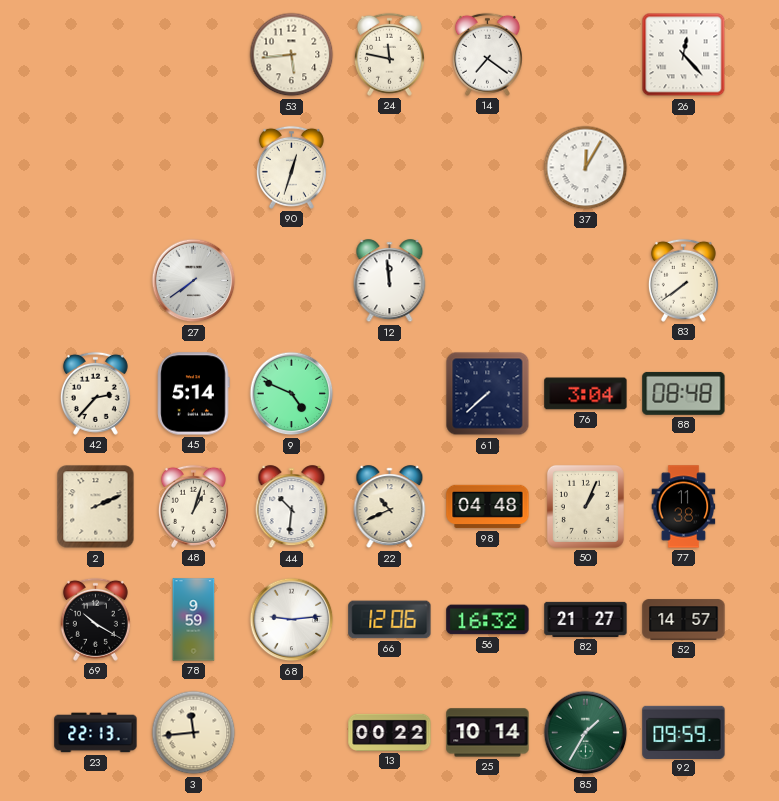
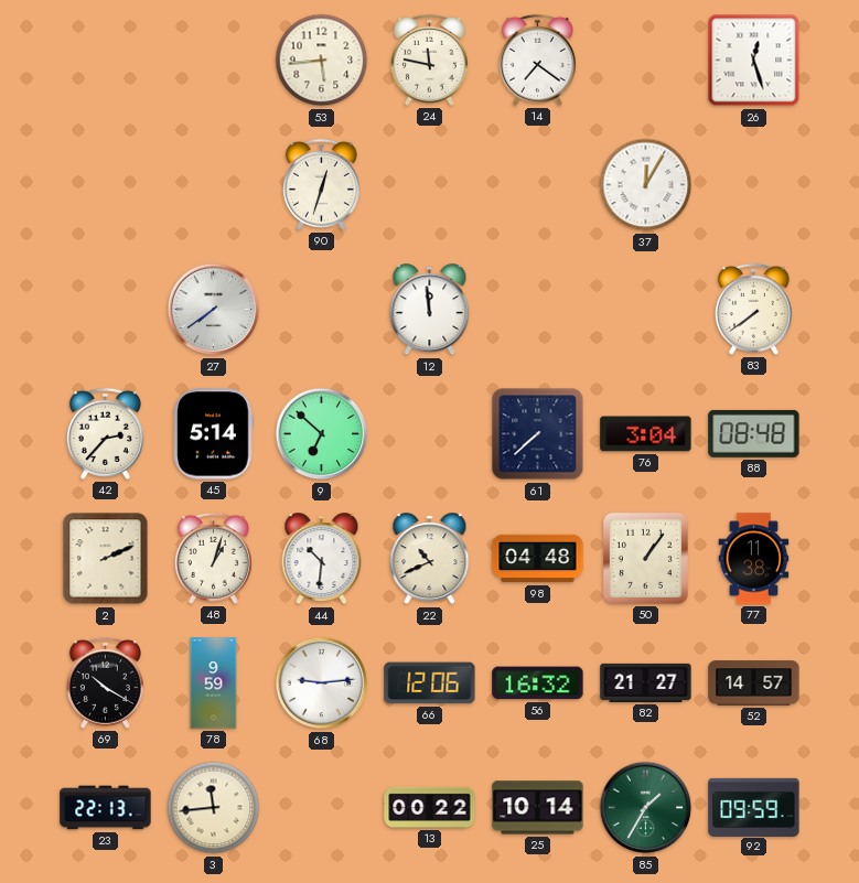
26: 12:23 -> 12:27 (754, 61)
9: 4:49 -> 6:52 (322, 434)
50: 1:04 -> 1:06 (645, 558)
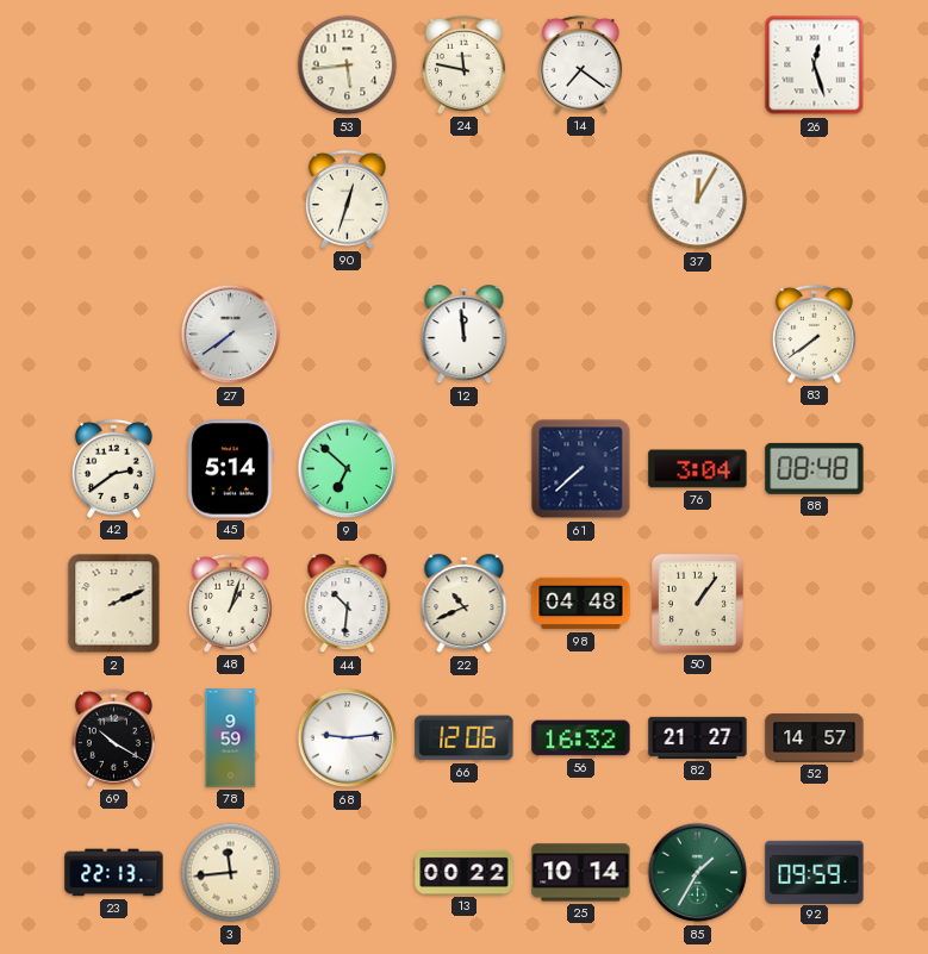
42: 2:37 -> 2:39 (113, 468)
77: 11:38 -> none (754, 559)
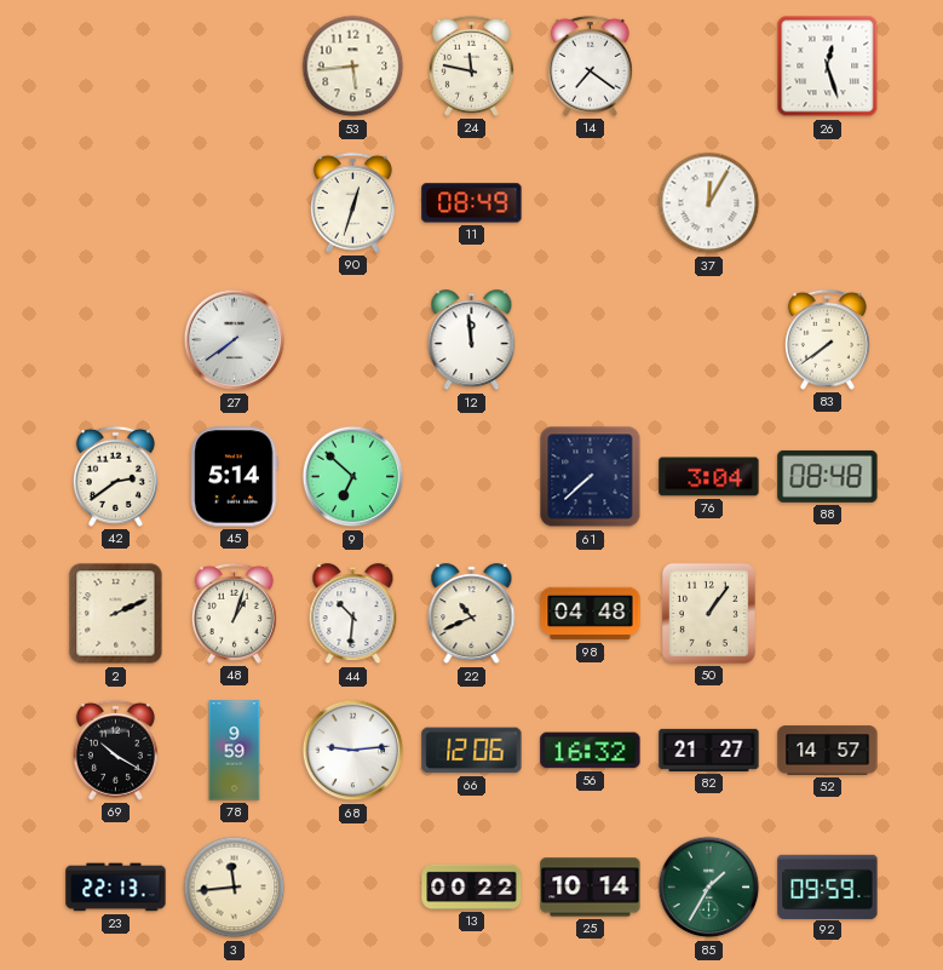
11: none -> 08:49 (472, 203)
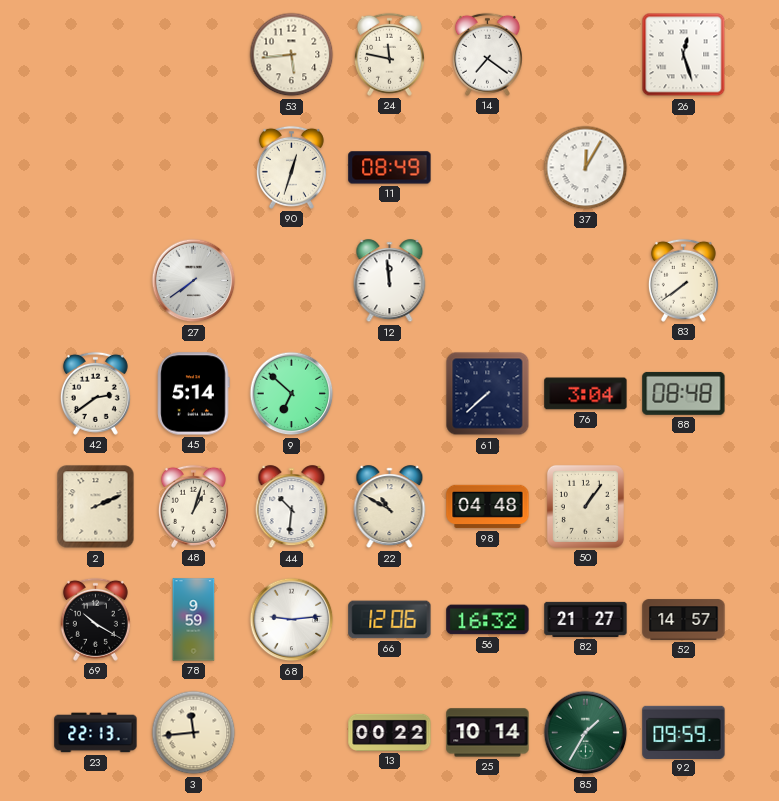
22: 10:41 -> 10:50 (390, 507)
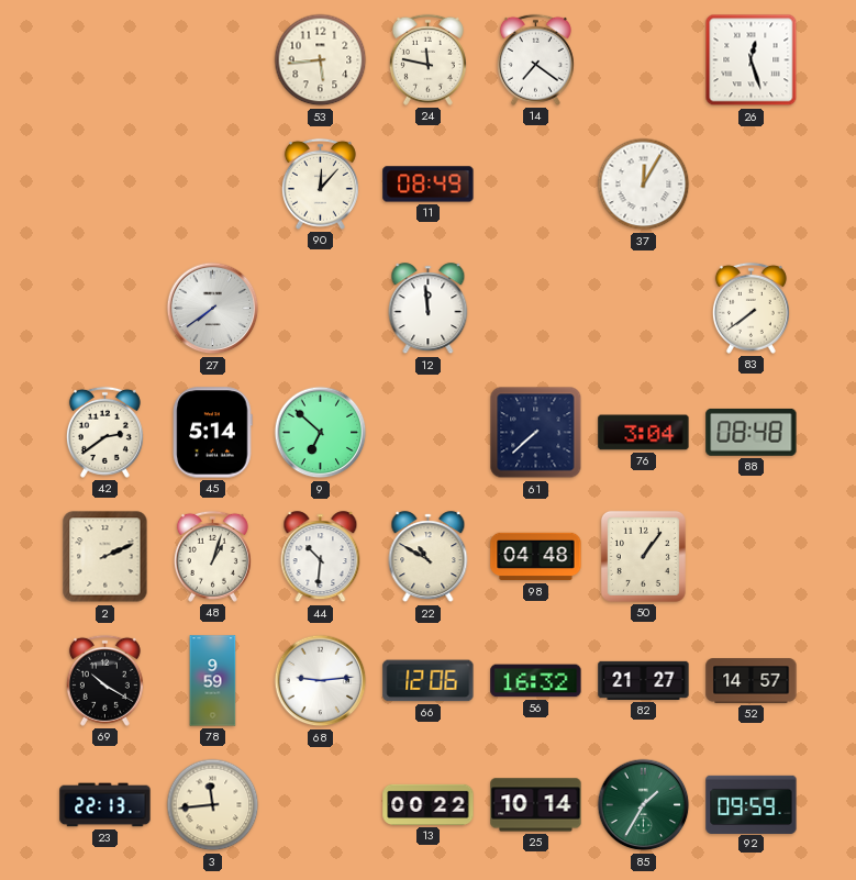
90: 12:33 -> 12:07 (320, 183)
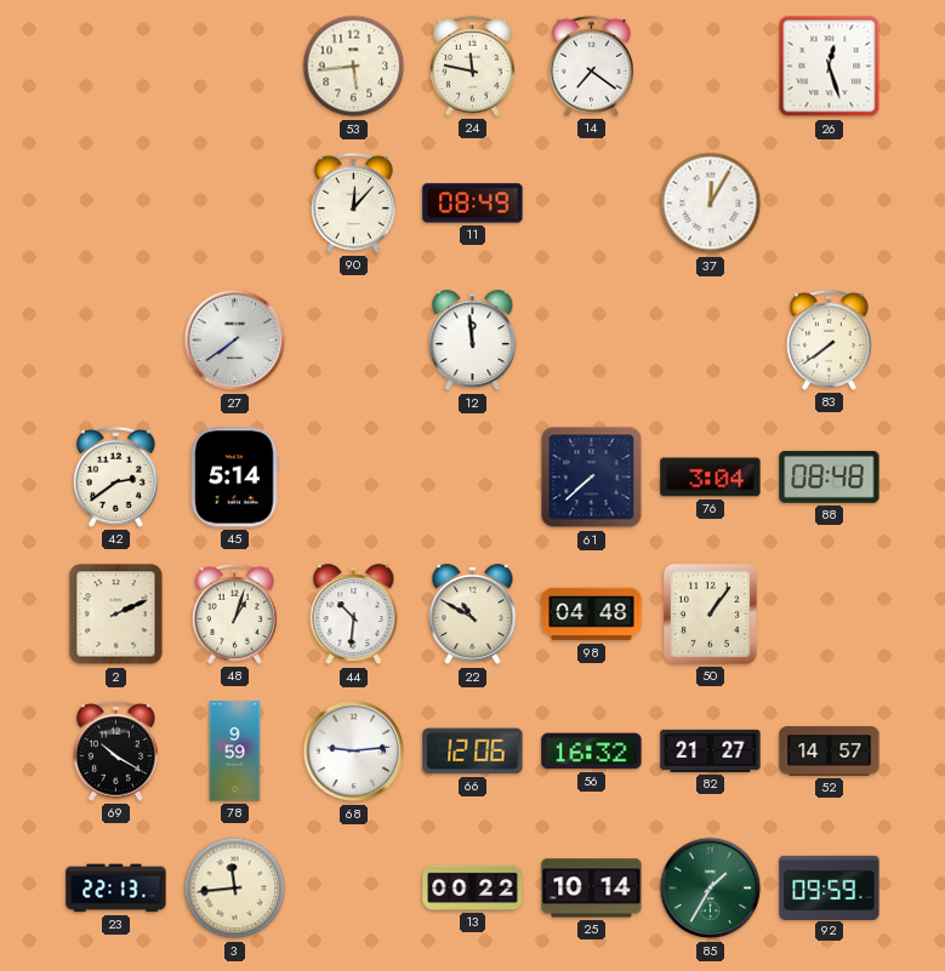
9: 6:52 -> none (321, 433)
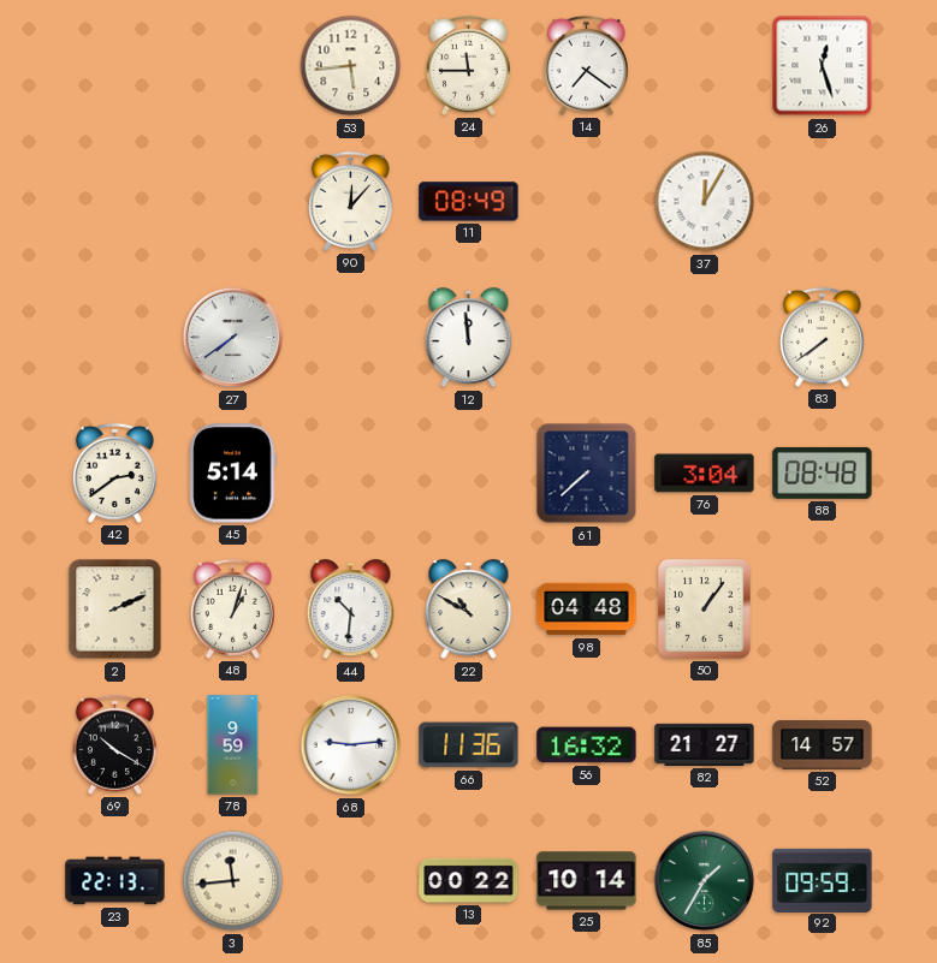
24: 11:47 -> 11:45 (468, 65)
66: 12:06 -> 11:36 (469, 745)
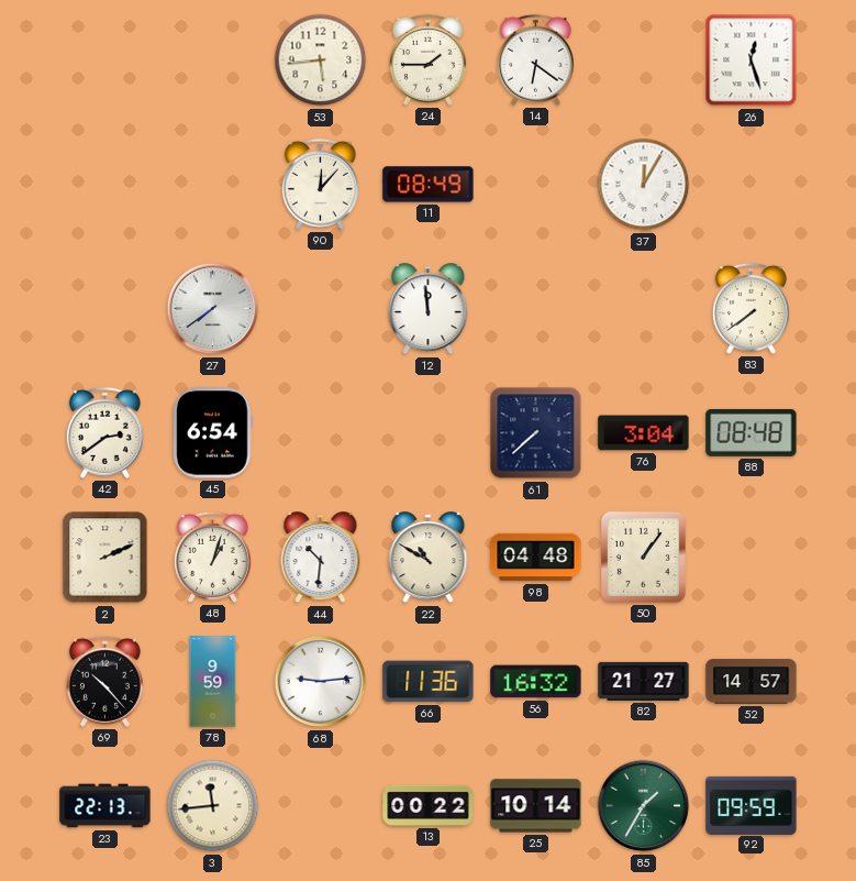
24: 11:45 -> 1:45 (427, 59)
14: 7:21 -> 6:21 (535, 59)
45: 5:14 -> 6:54 (213, 433)
69: 10:20 -> 10:23 (104, 681)
